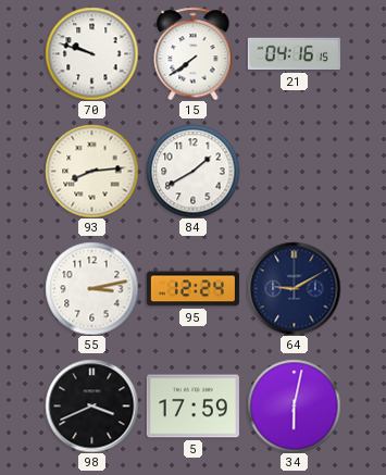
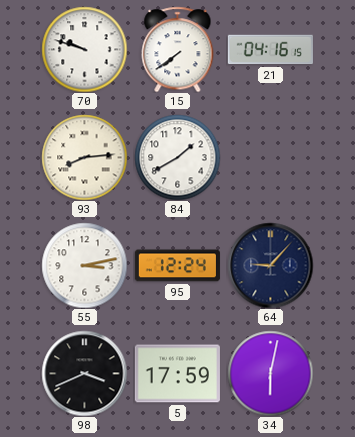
64: 9:10 -> 9:07 (270, 265)
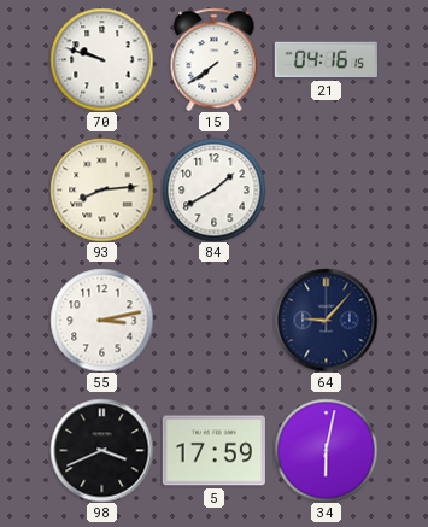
95: 12:24 -> none (177, 266)
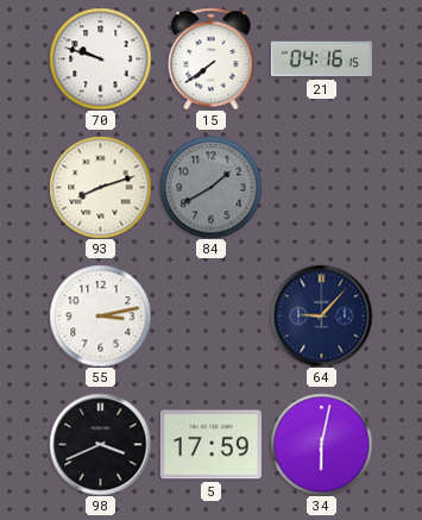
93: 8:14 -> 8:12 (100, 187)
84 dial: white -> grey (210, 187)
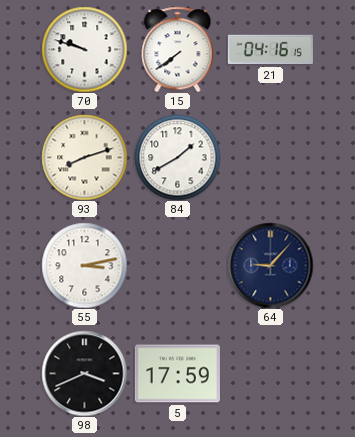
84 dial: grey -> white (177, 157)
34: 6:02 -> none (321, 444)
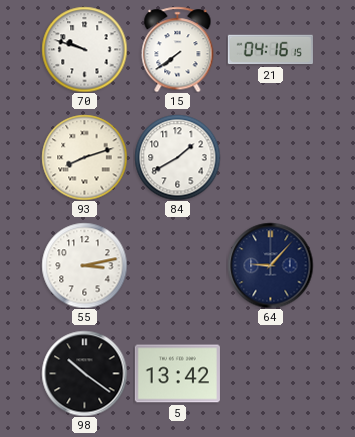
98: 3:41 -> 10:21 (84, 373)
5: 17:59 -> 13:42 (177, 374)
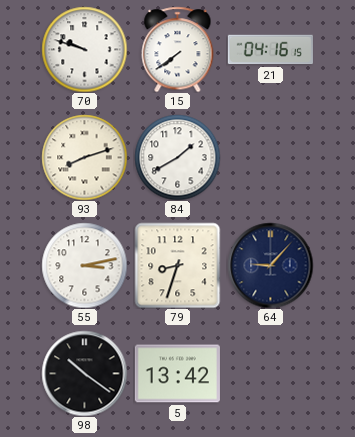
79: none -> 8:33 (177, 265)
